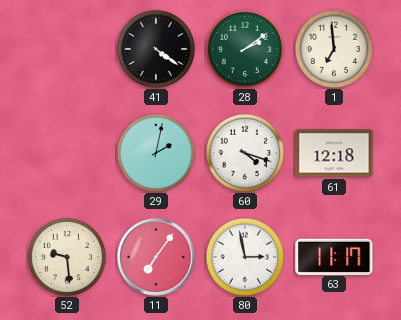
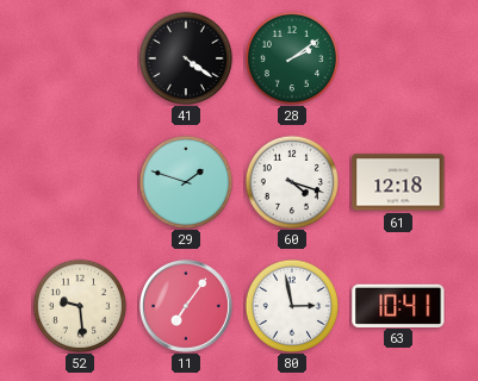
1: 6:59 -> none (333, 48)
29: 2:02 -> 1:48 (185, 181)
63: 11:17 -> 10:41 (398, 305)
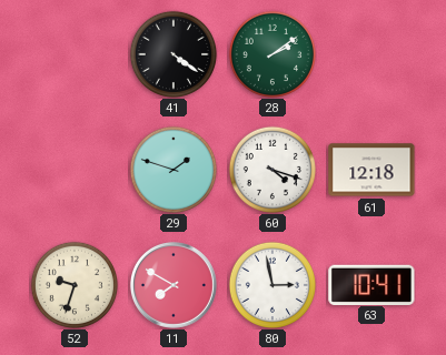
52: 9:29 -> 9:33 (73, 284)
11: 7:06 -> 7:50 (174, 285)
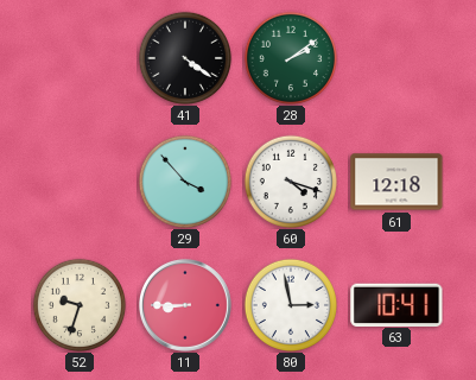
29: 1:48 -> 3:53 (184, 180)
11: 7:50 -> 8:45 (185, 305)
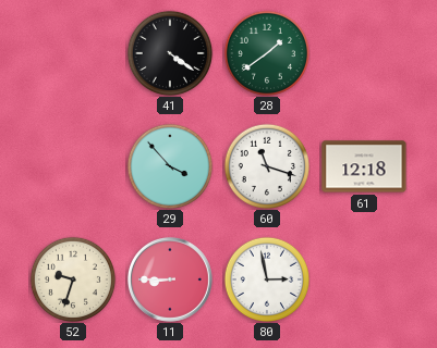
28: 2:09 -> 1:39 (266, 52)
60: 4:18 -> 11:18 (266, 165)
63: 10:41 -> none (396, 304)
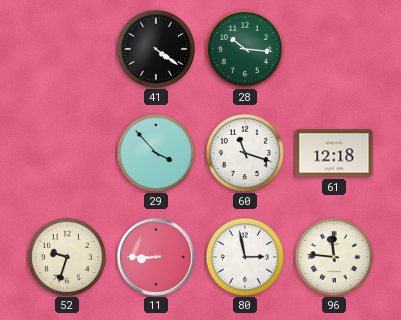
28: 1:39 -> 10:16 (244, 48)
96: none -> 11:46 (333, 256)
